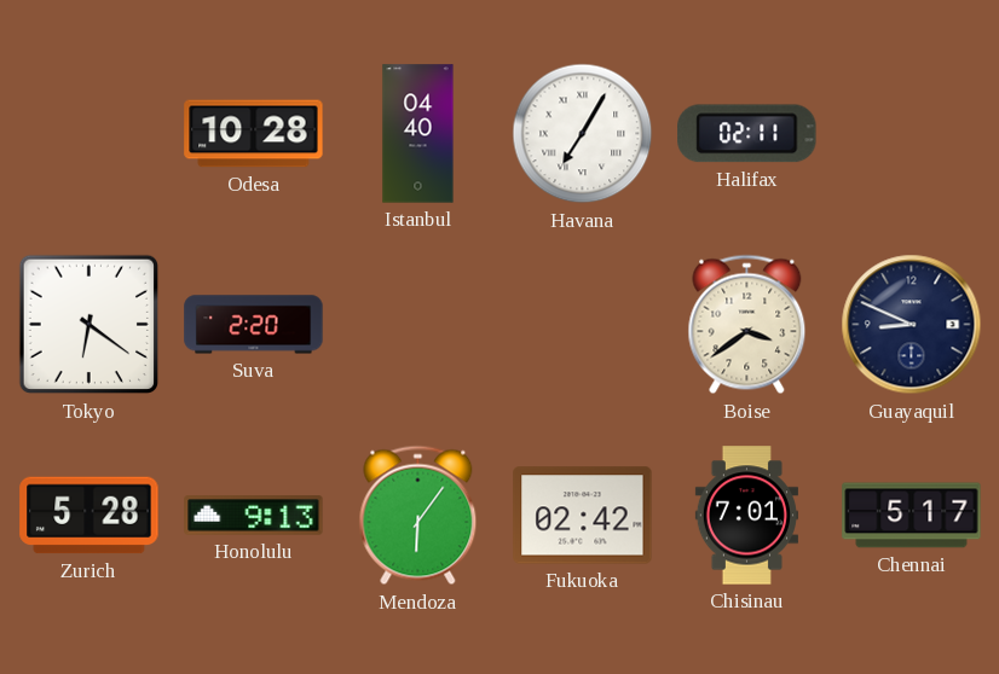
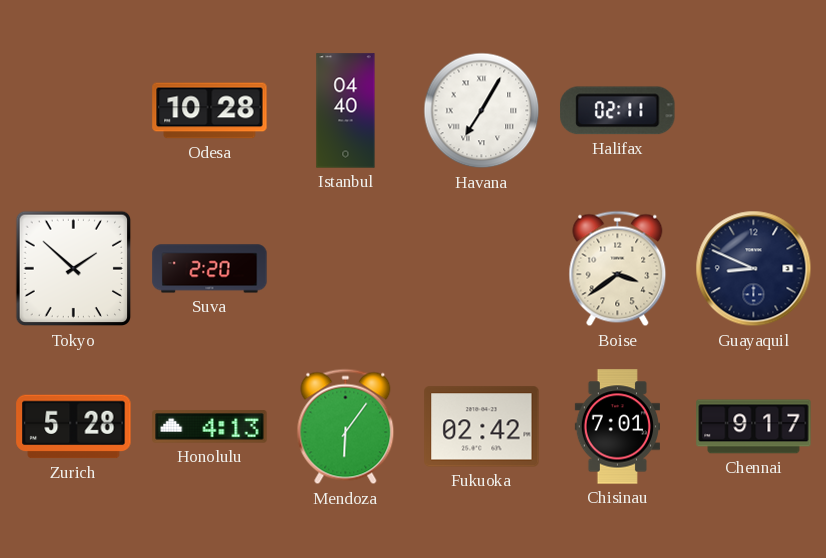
Tokyo: 6:21 -> 1:52 (74, 269)
Honolulu: 9:13 -> 4:13 (210, 427)
Chennai: 5:17 -> 9:17 (754, 427)
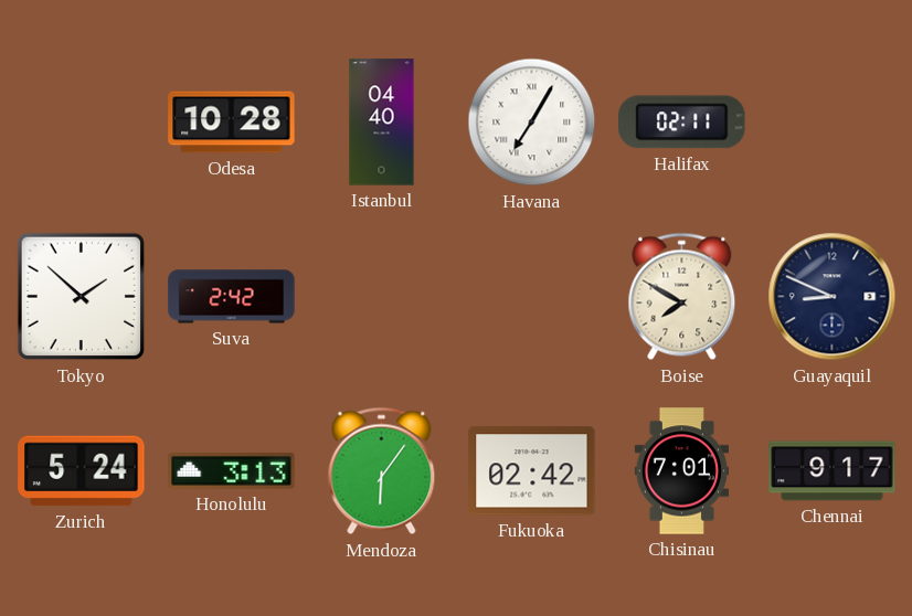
Suva: 2:20 -> 2:42 (232, 297)
Boise: 3:39 -> 7:50 (682, 297)
Zurich: 5:28 -> 5:24 (82, 471)
Honolulu: 4:13 -> 3:13 (232, 471)
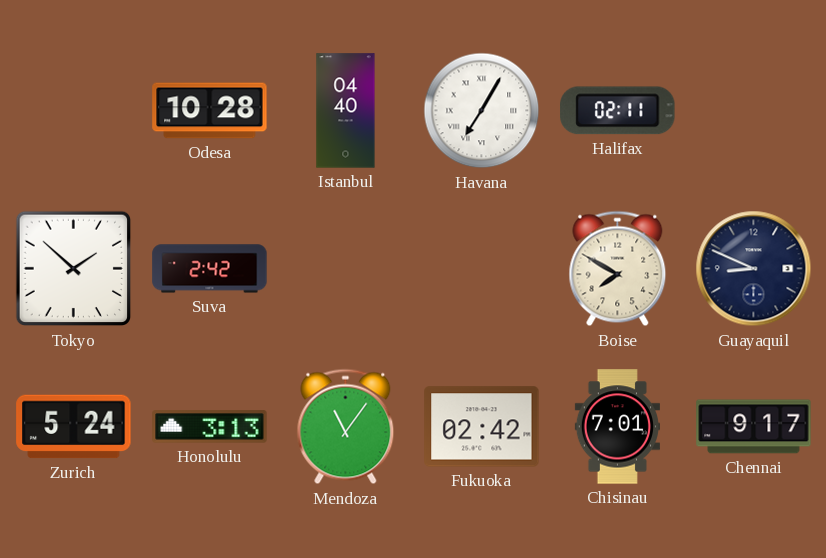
Mendoza: 6:06 -> 11:06 (346, 427)
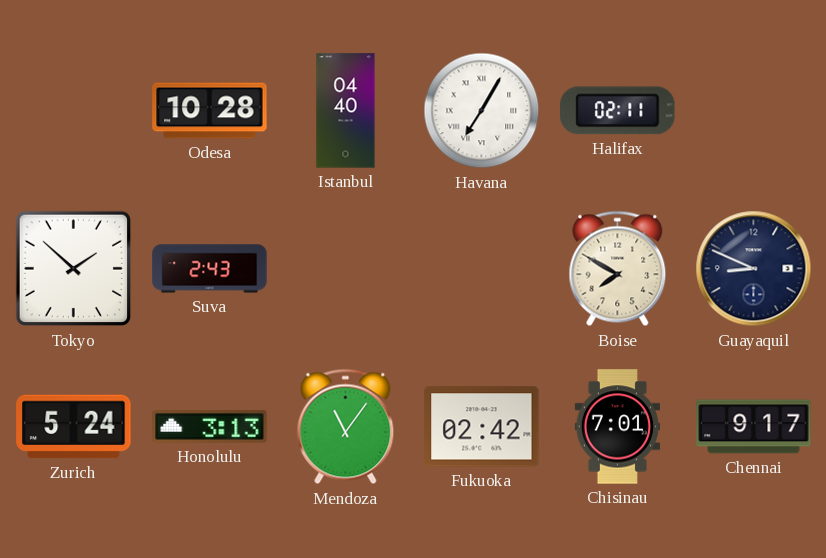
Suva: 2:42 -> 2:43 (210, 269)
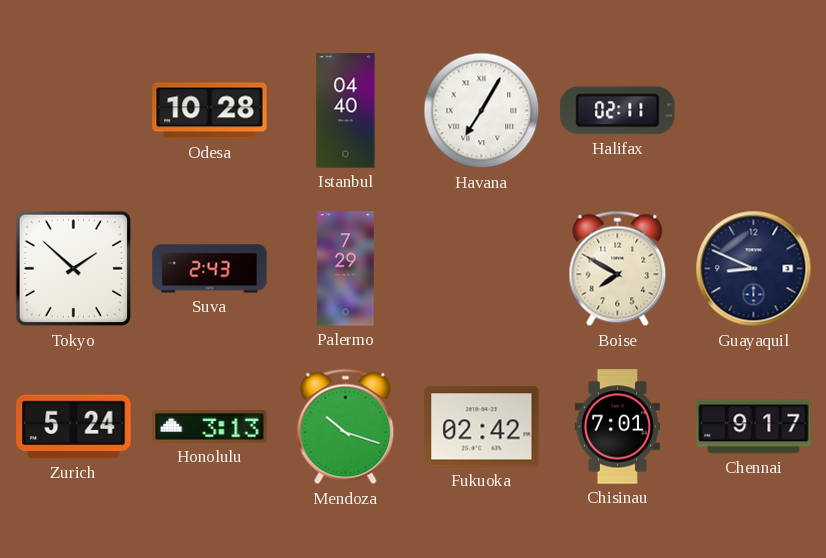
Palermo: none -> 7:29 (346, 269)
Mendoza: 11:06 -> 10:18 (346, 427)
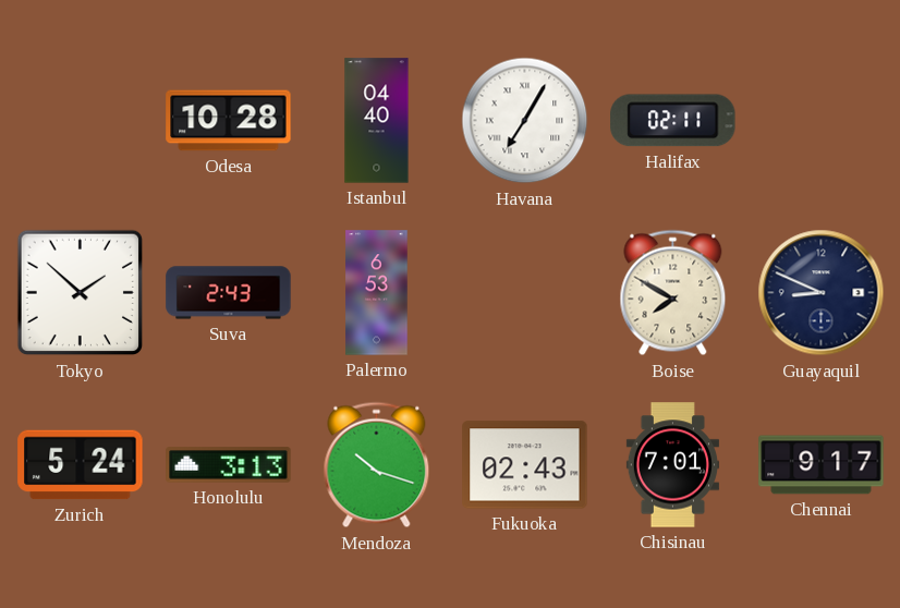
Palermo: 7:29 -> 6:53 (377, 293)
Fukuoka: 02:42 -> 02:43 (525, 465)
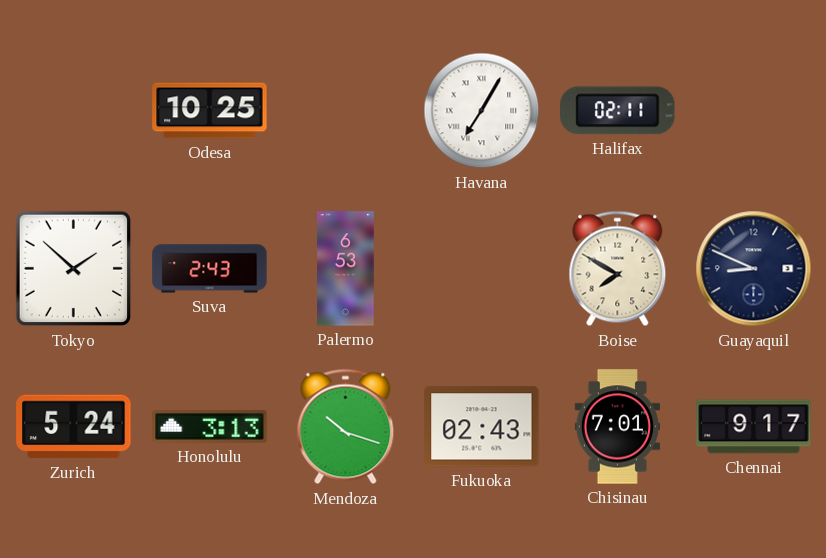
Odesa: 10:28 -> 10:25 (210, 111)
Istanbul: 04:40 -> none (377, 121)
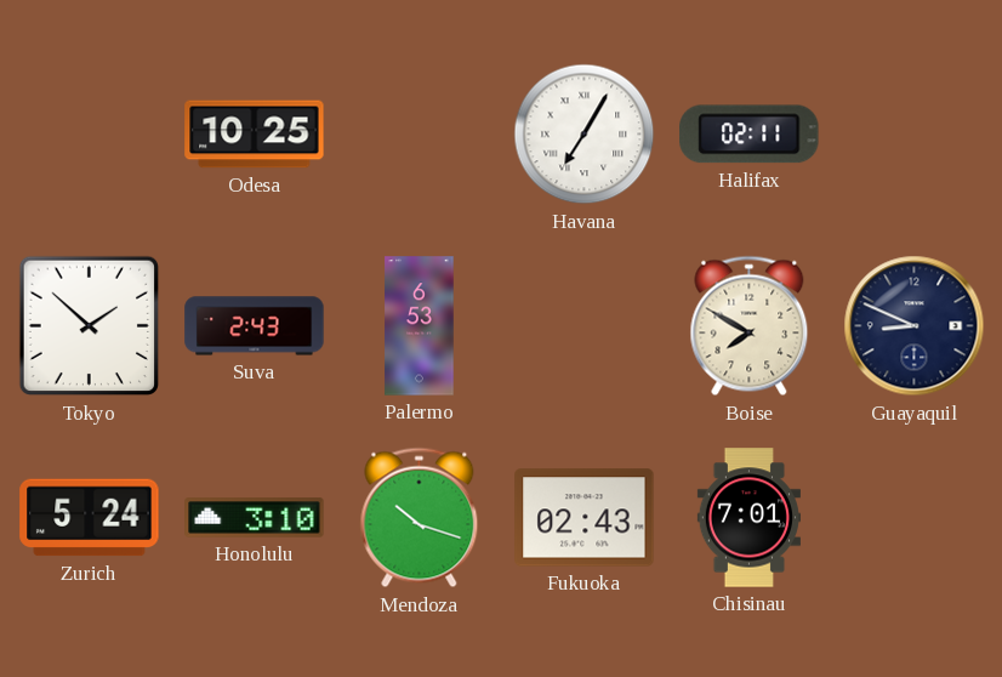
Honolulu: 3:13 -> 3:10 (255, 518)
Chennai: 9:17 -> none (754, 427)
